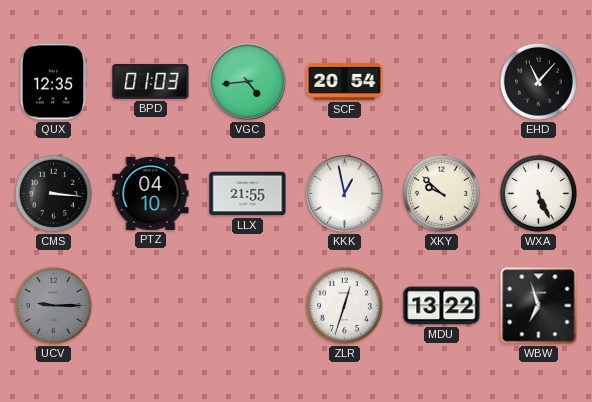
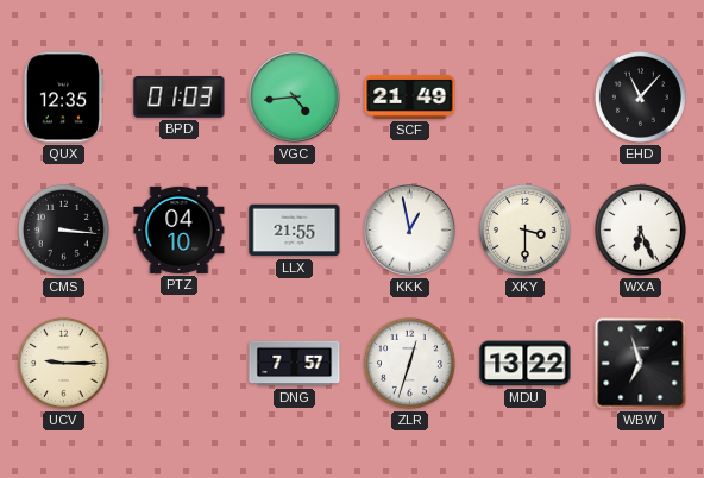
SCF: 20:54 -> 21:49 (410, 96)
XKY: 9:52 -> 3:30 (524, 229)
WXA: 5:26 -> 6:26 (640, 229)
UCV dial: grey -> cream (63, 363)
DNG: none -> 7:57 (295, 364)
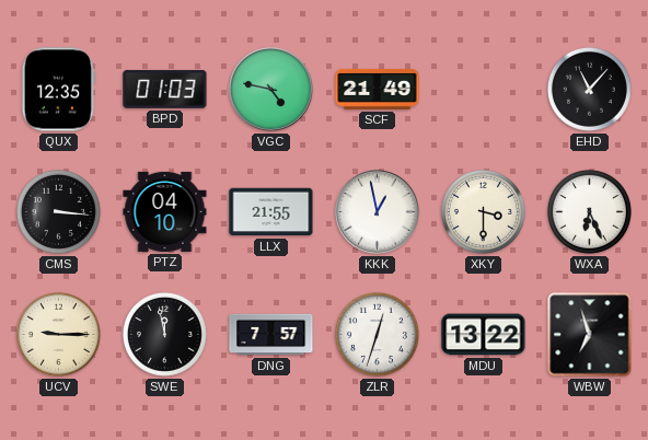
VGC: 4:44 -> 4:47 (271, 90)
SWE: none -> 11:58 (164, 334)
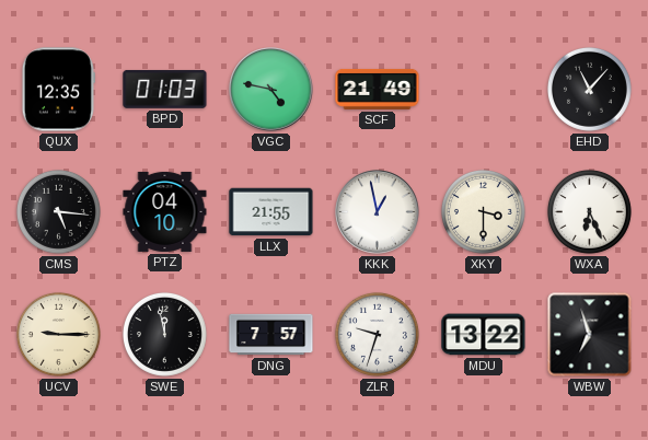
CMS: 3:16 -> 5:16 (58, 211)
ZLR: 12:33 -> 9:33 (377, 334)
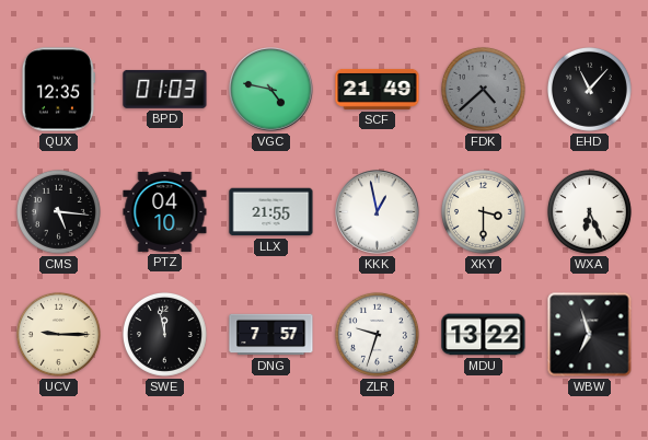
FDK: none -> 4:38 (483, 89)
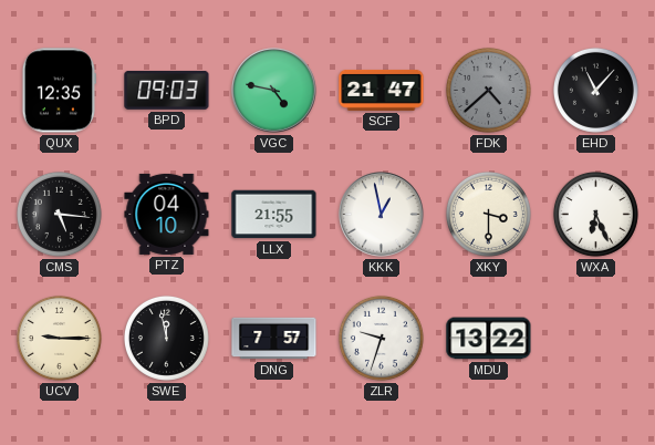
BPD: 01:03 -> 09:03 (167, 91)
SCF: 21:49 -> 21:47 (382, 90)
WBW: 6:57 -> none (590, 335)
